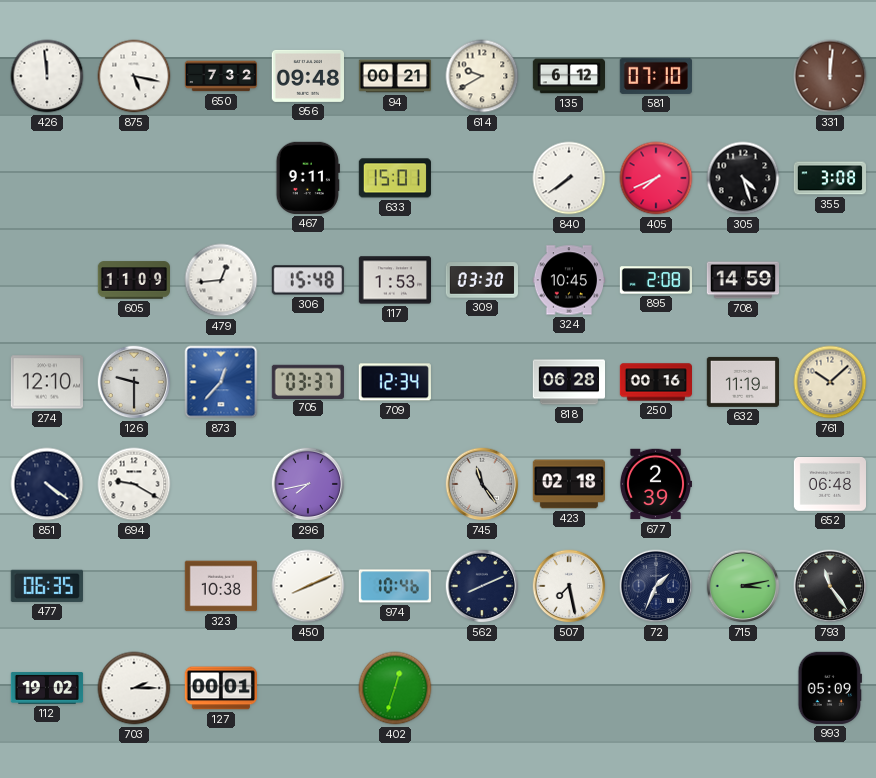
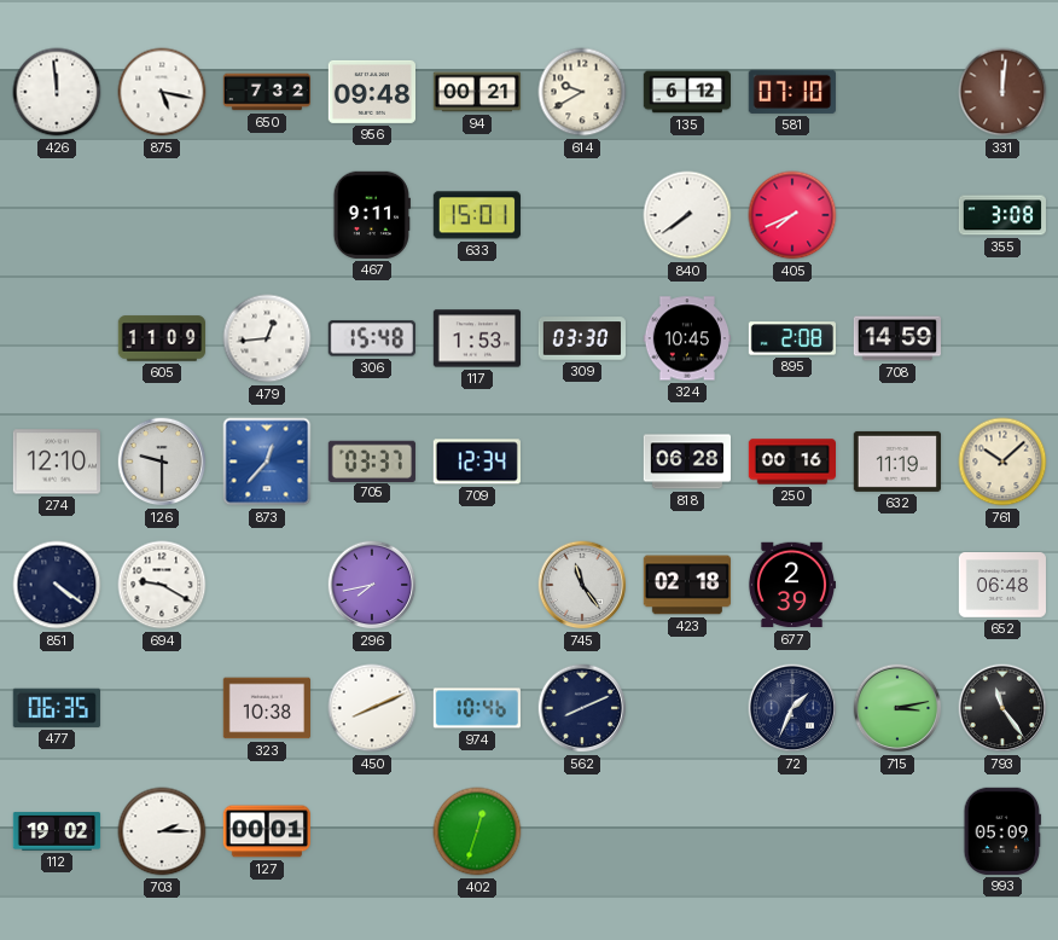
305: 4:27 -> none (743, 178)
507: 7:28 -> none (569, 586)
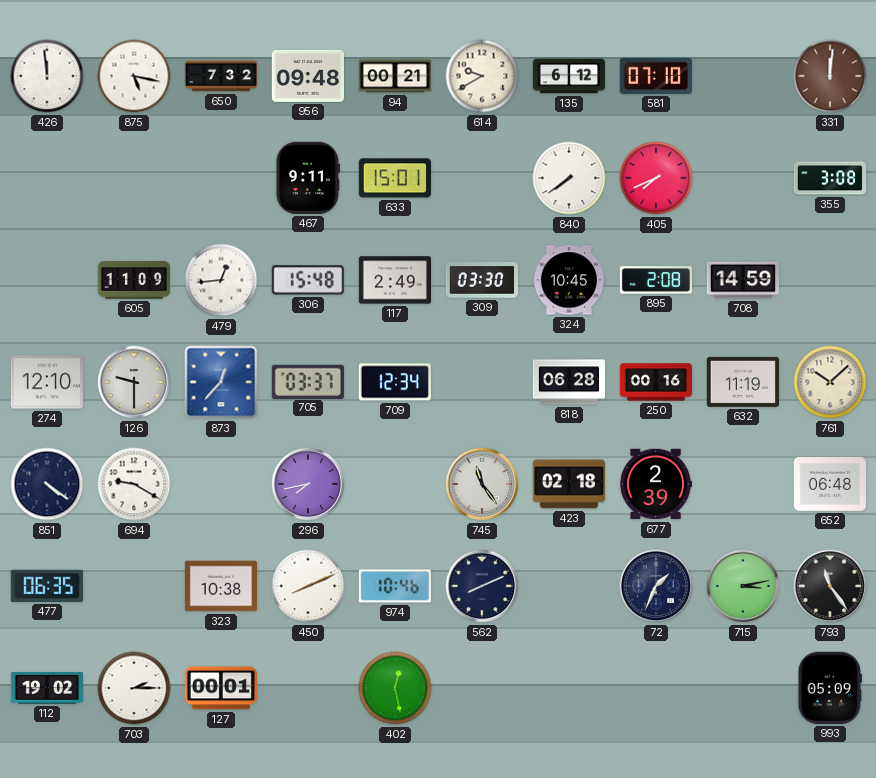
117: 1:53 -> 2:49 (394, 280)
402: 12:33 -> 12:28 (395, 688)
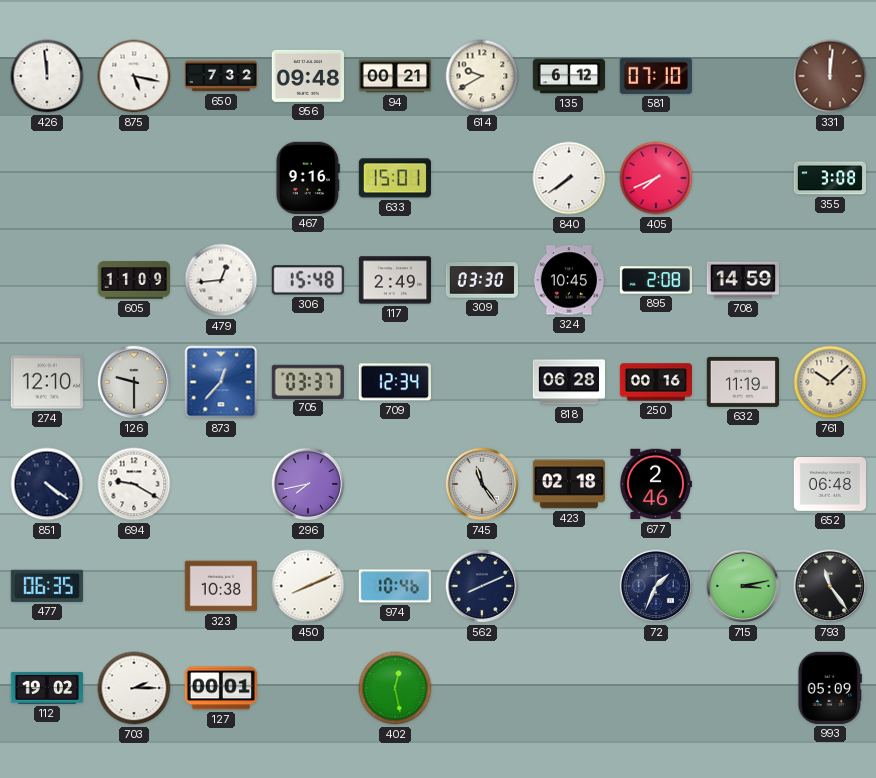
467: 9:11 -> 9:16 (308, 178)
677: 2:39 -> 2:46 (655, 484)
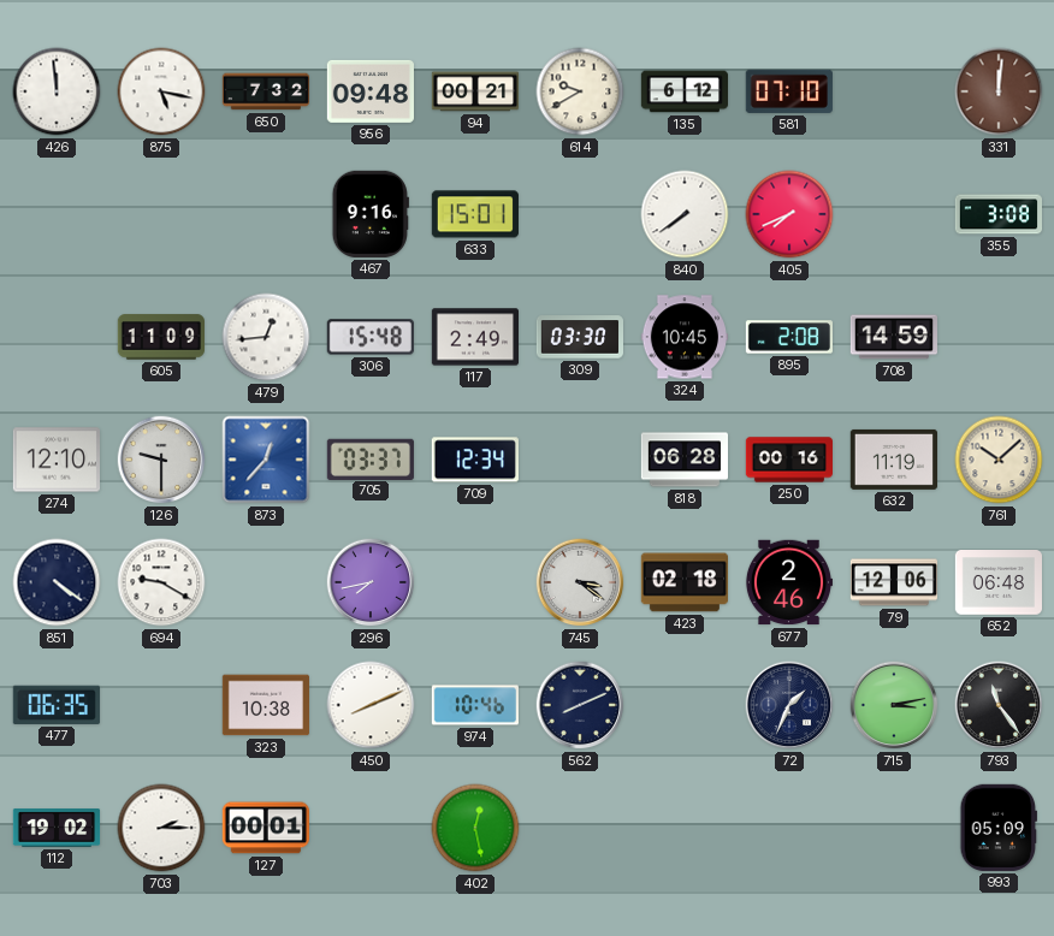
745: 11:24 -> 3:21 (580, 582)
79: none -> 12:06 (893, 582)
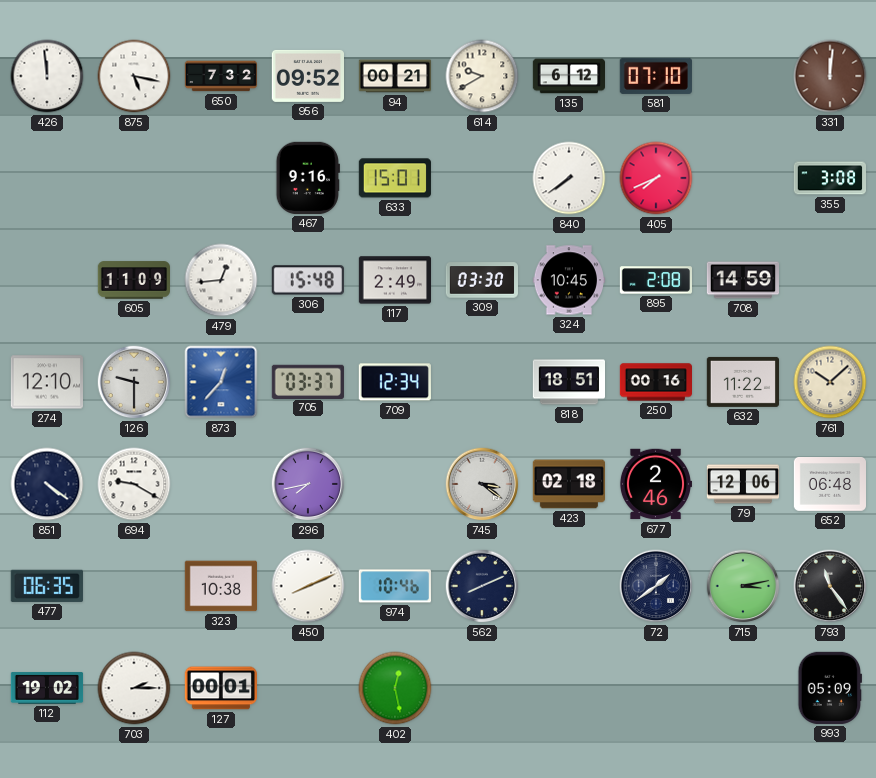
956: 09:48 -> 09:52 (307, 76)
818: 06:28 -> 18:51 (568, 382)
632: 11:19 -> 11:22 (742, 382)
72: 1:34 -> 1:39 (656, 586)
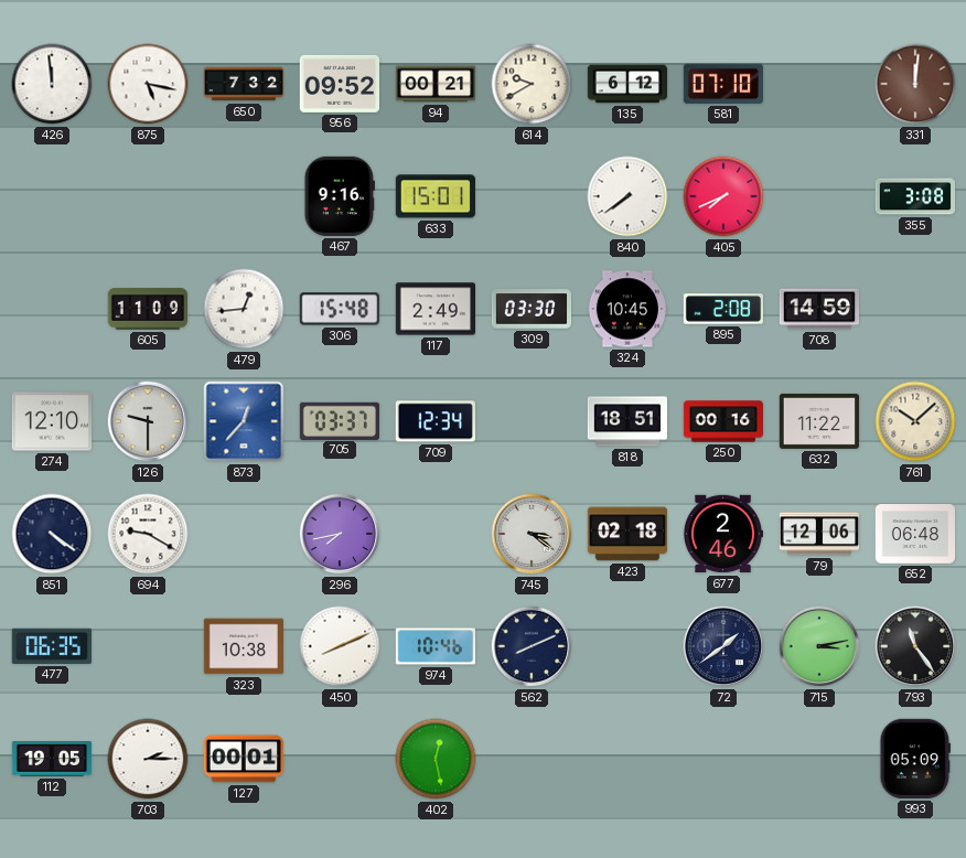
112: 19:02 -> 19:05 (52, 759)
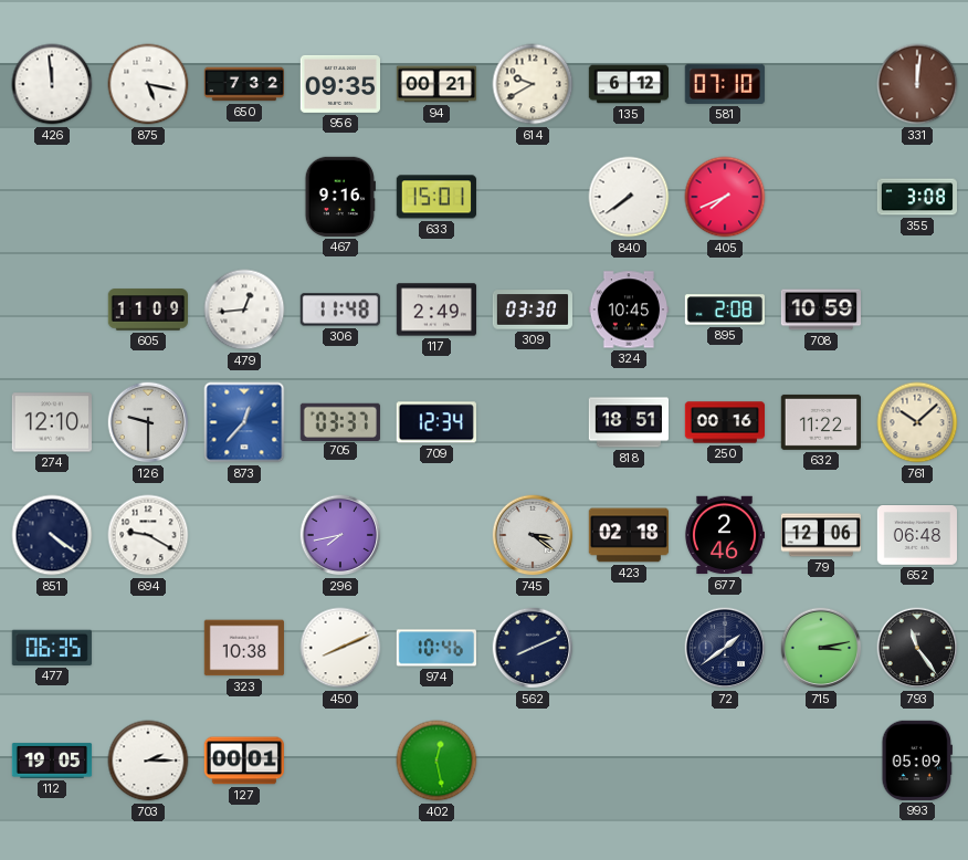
956: 09:52 -> 09:35 (339, 84)
306: 15:48 -> 11:48 (340, 310)
708: 14:59 -> 10:59 (820, 310)
